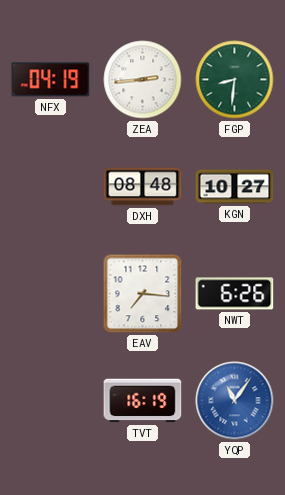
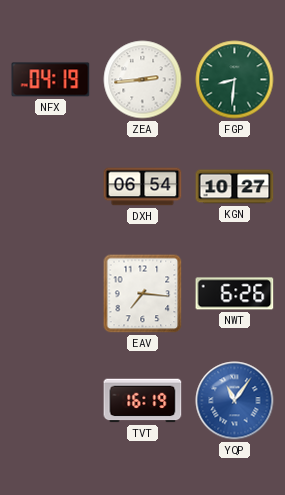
DXH: 08:48 -> 06:54 (143, 187)
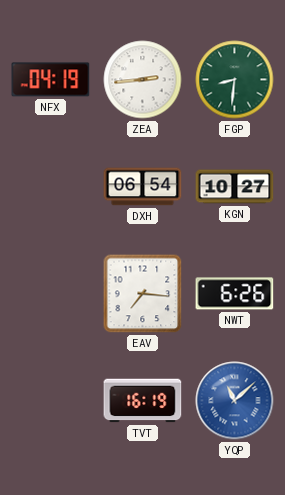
YQP: 11:06 -> 11:08 (235, 401)
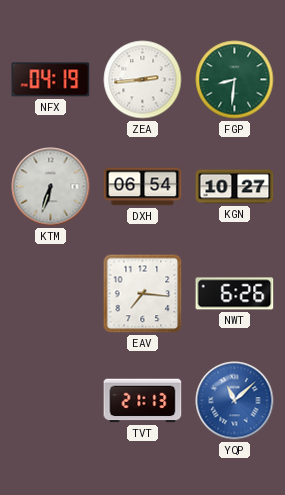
KTM: none -> 6:33 (51, 187)
TVT: 16:19 -> 21:13 (143, 401)
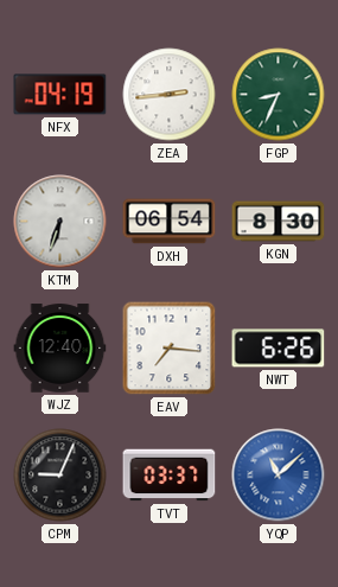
FGP: 8:31 -> 8:34 (279, 95)
KGN: 10:27 -> 8:30 (279, 222)
WJZ: none -> 12:40 (60, 349)
CPM: none -> 9:04 (60, 476)
TVT: 21:13 -> 03:37 (170, 476)
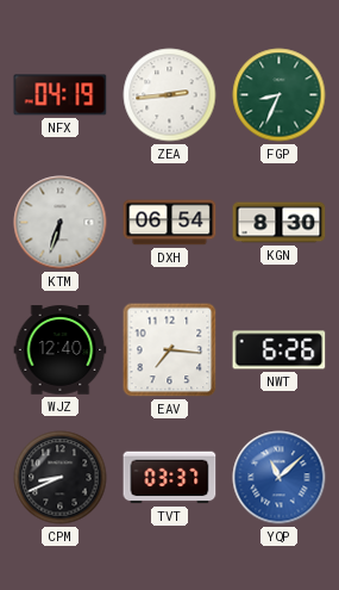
CPM: 9:04 -> 8:41 (61, 478)
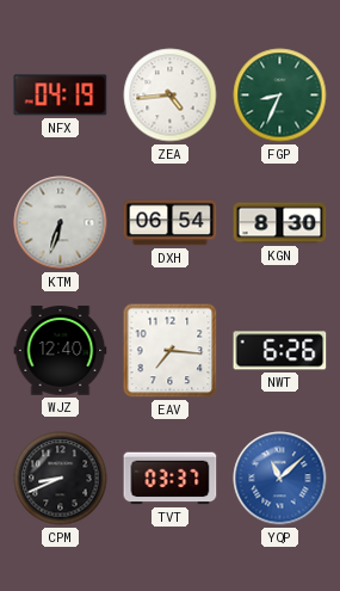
ZEA: 2:44 -> 4:44 (171, 96)
